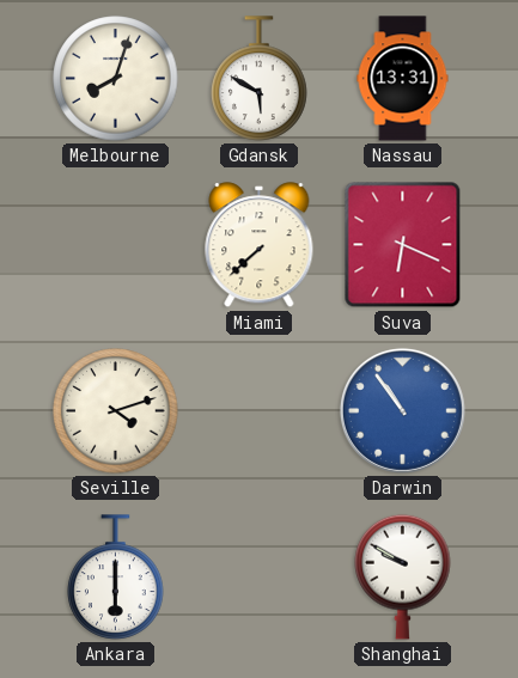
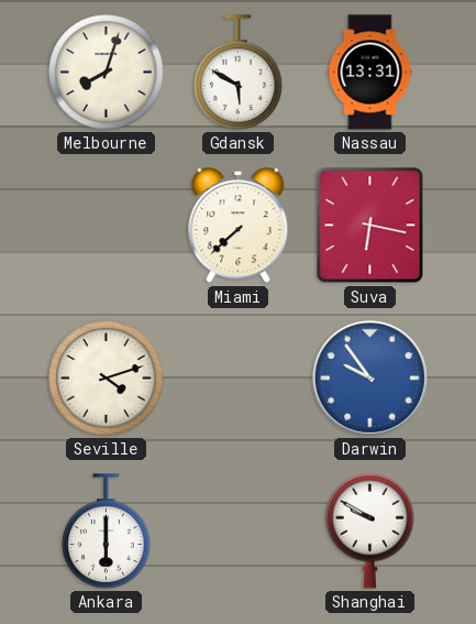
Suva: 6:19 -> 6:17 (370, 226)
Darwin: 10:54 -> 9:54 (369, 377)
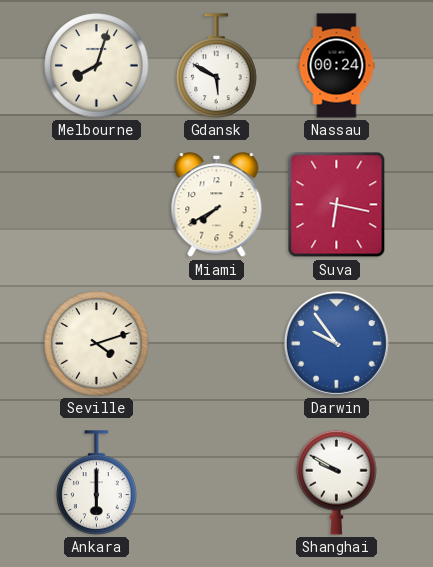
Nassau: 13:31 -> 00:24 (337, 66)
Miami: 7:38 -> 7:40 (217, 205)
